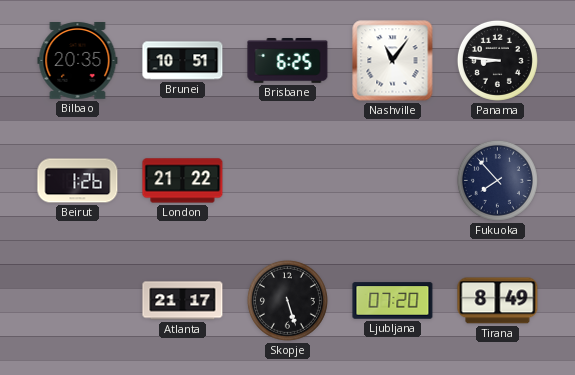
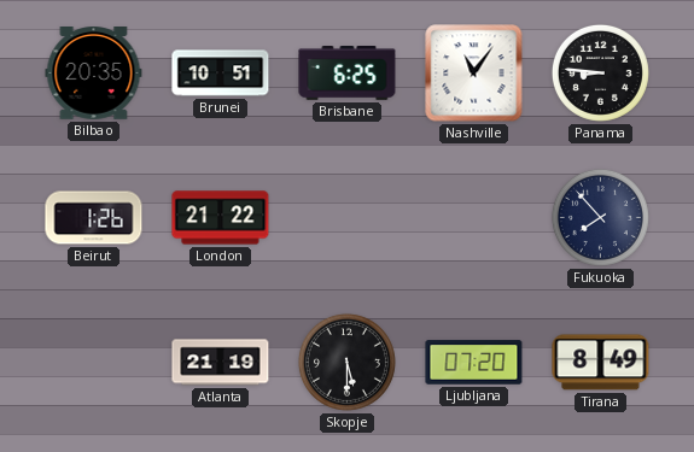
Atlanta: 21:17 -> 21:19 (221, 363)
Skopje: 5:27 -> 5:30 (346, 362)
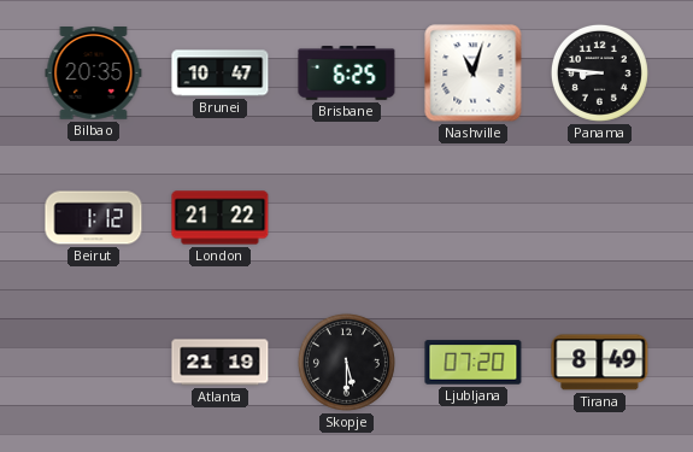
Brunei: 10:51 -> 10:47 (221, 74)
Nashville: 11:06 -> 11:03 (474, 74)
Beirut: 1:26 -> 1:12 (94, 218)
Fukuoka: 7:53 -> none (600, 217)
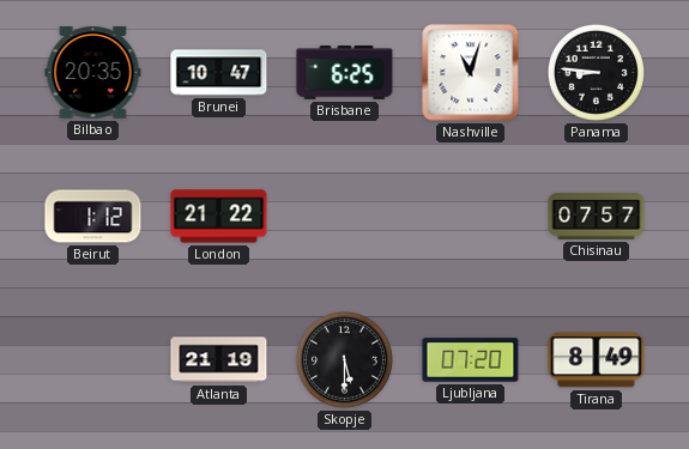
Chisinau: none -> 07:57 (597, 217)
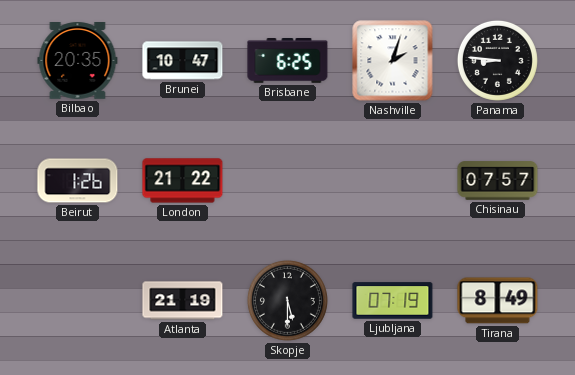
Nashville: 11:03 -> 2:03 (393, 61)
Beirut: 1:12 -> 1:26 (78, 181)
Ljubljana: 07:20 -> 07:19 (393, 301)
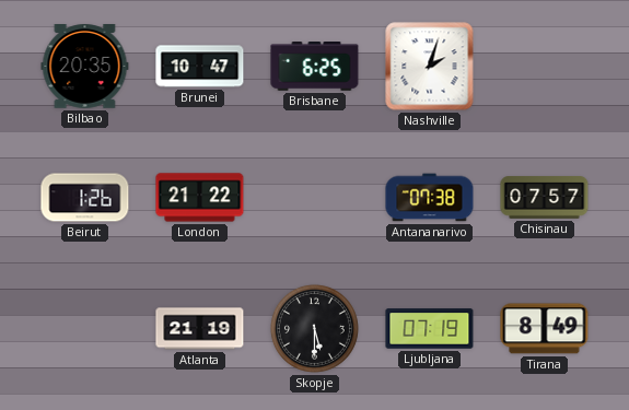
Panama: 8:46 -> none (497, 60)
Antananarivo: none -> 07:38 (430, 198)
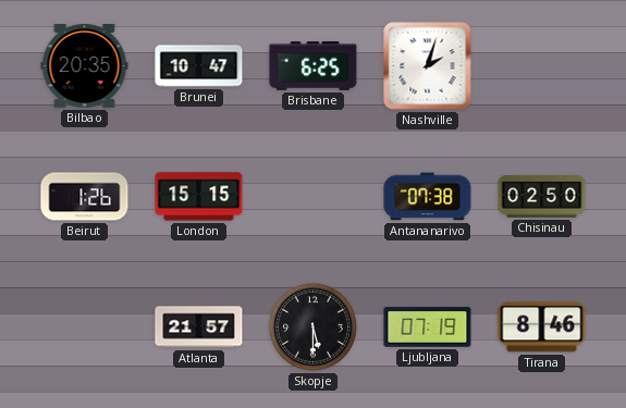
London: 21:22 -> 15:15 (199, 197)
Chisinau: 07:57 -> 02:50 (542, 197)
Atlanta: 21:19 -> 21:57 (199, 327)
Tirana: 8:49 -> 8:46 (542, 327)
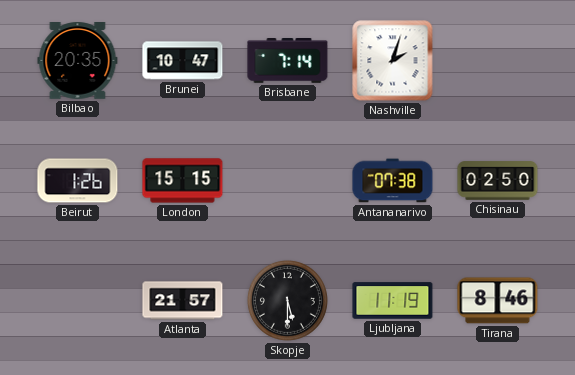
Brisbane: 6:25 -> 7:14 (288, 61)
Ljubljana: 07:19 -> 11:19 (393, 301)
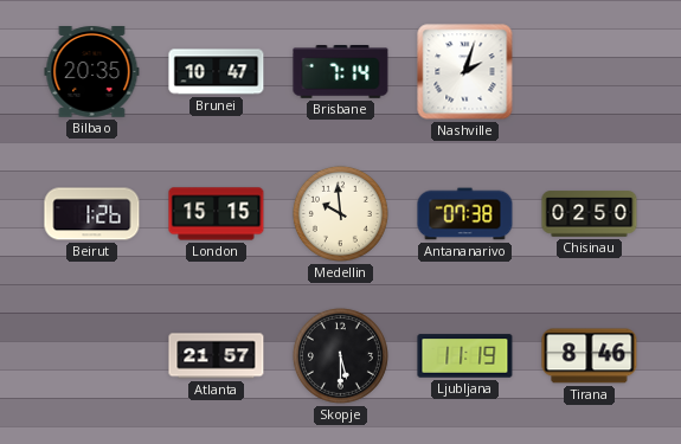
Medellin: none -> 9:59 (340, 213)
